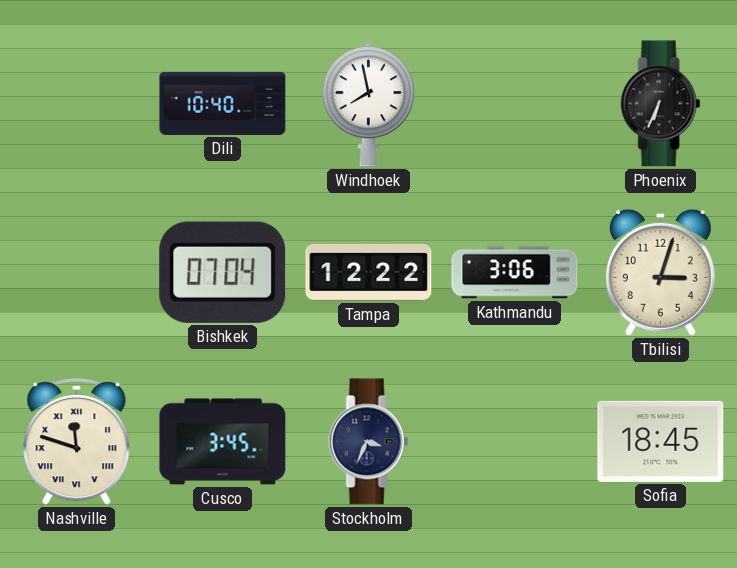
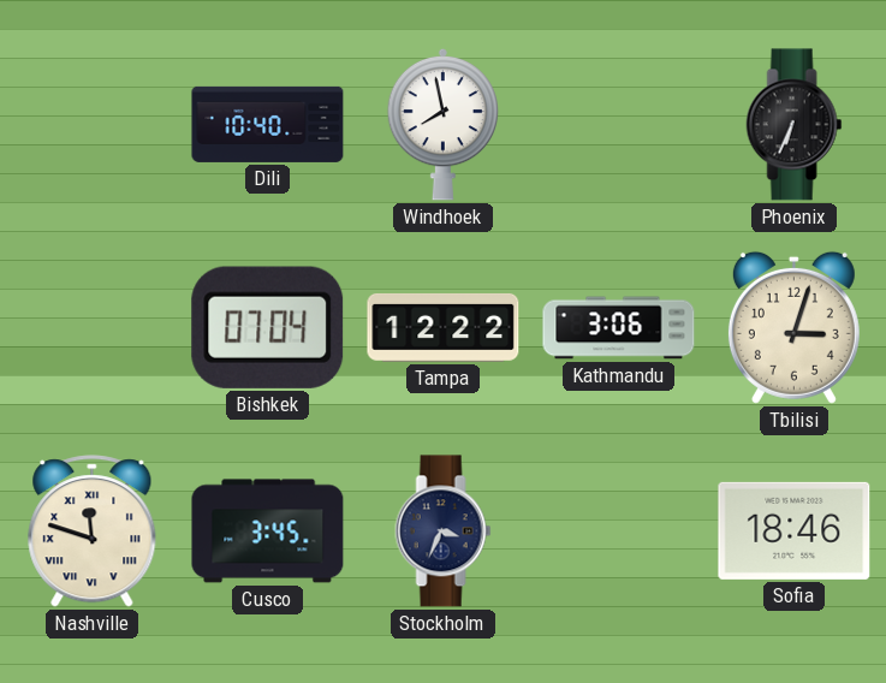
Sofia: 18:45 -> 18:46 (795, 530)
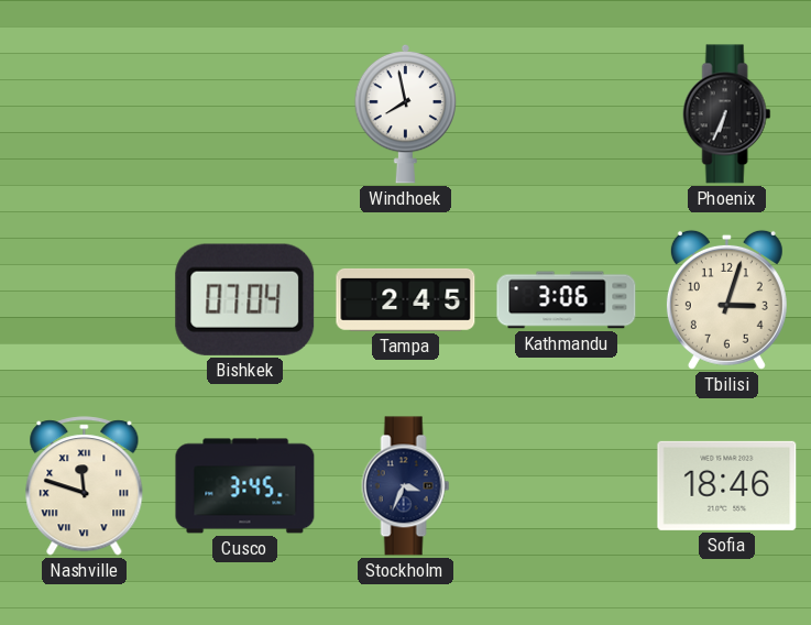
Dili: 10:40 -> none (268, 124)
Tampa: 12:22 -> 2:45 (406, 299)
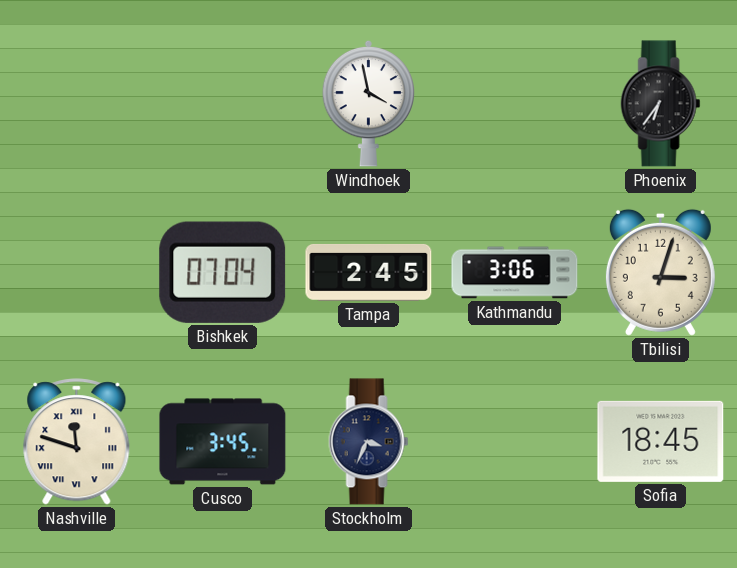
Windhoek: 7:58 -> 3:58 (369, 103)
Phoenix: 6:34 -> 6:36 (661, 104)
Sofia: 18:46 -> 18:45 (661, 441)
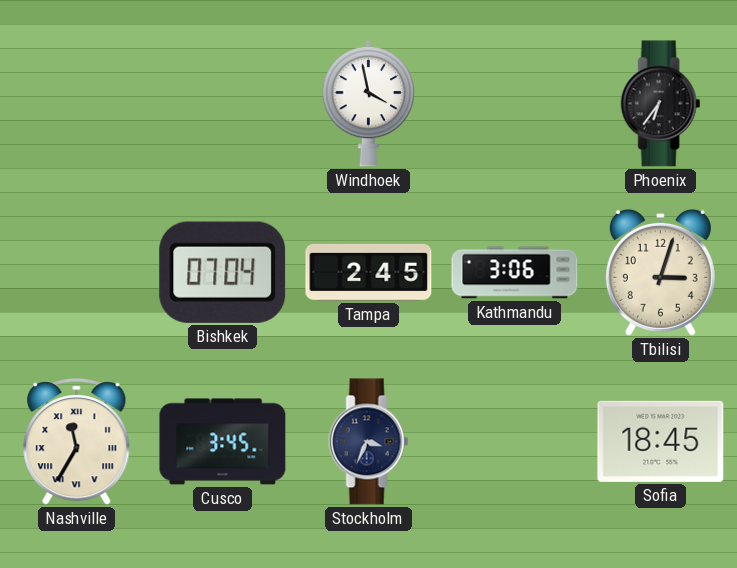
Nashville: 11:48 -> 11:35 (77, 442)
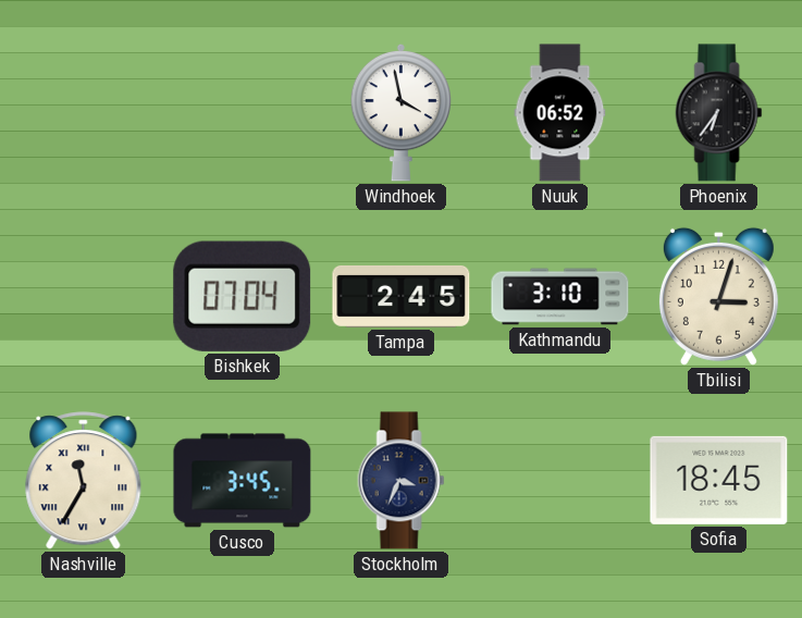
Nuuk: none -> 06:52 (560, 113)
Kathmandu: 3:06 -> 3:10 (560, 297)
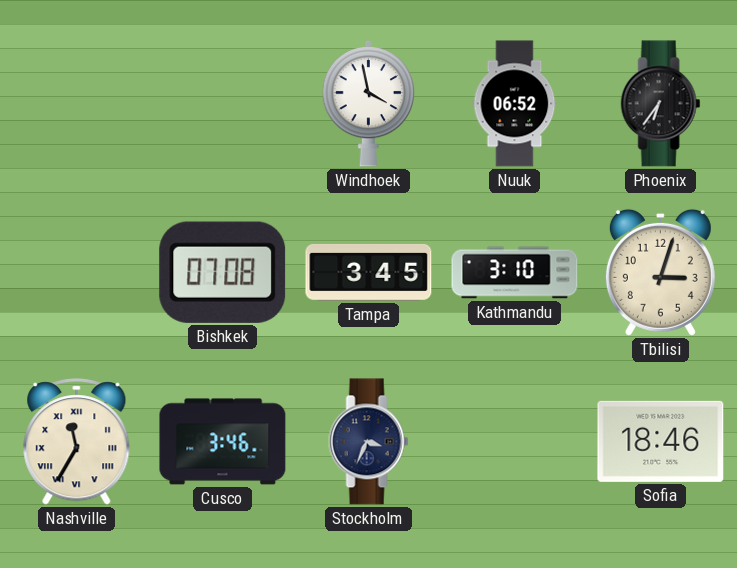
Bishkek: 07:04 -> 07:08 (223, 272)
Tampa: 2:45 -> 3:45 (369, 272)
Cusco: 3:45 -> 3:46 (223, 442)
Sofia: 18:45 -> 18:46 (661, 441)
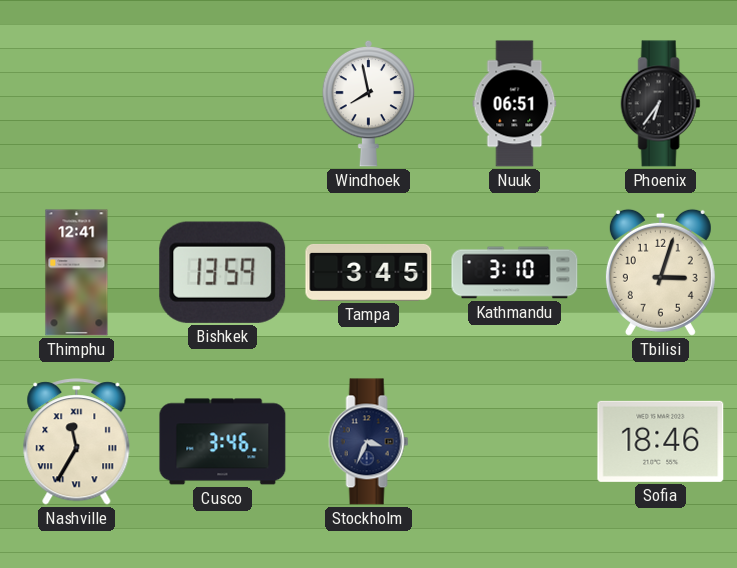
Windhoek: 3:58 -> 7:58 (369, 103)
Nuuk: 06:52 -> 06:51 (515, 104)
Thimphu: none -> 12:41 (77, 273)
Bishkek: 07:08 -> 13:59 (223, 272)
